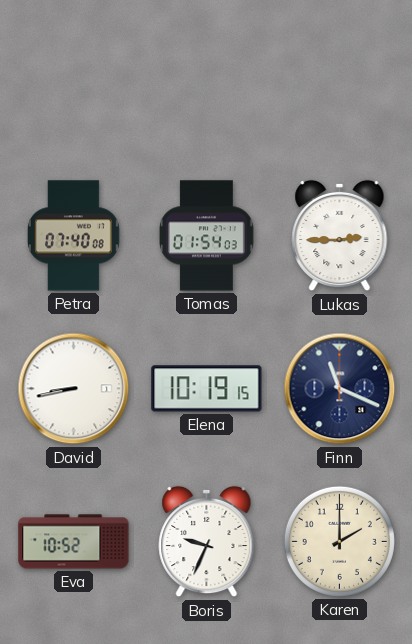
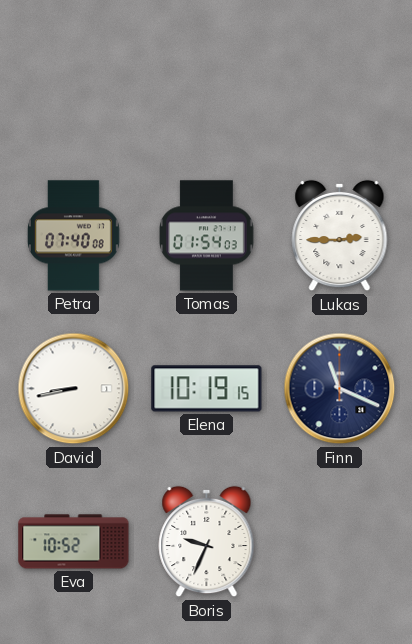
Karen: 2:00 -> none (339, 541)
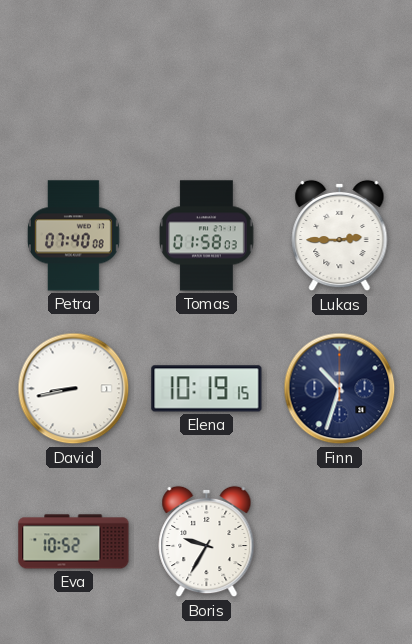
Tomas: 01:54 -> 01:58 (207, 236)
Finn: 11:19 -> 10:33 (340, 389)
Boris: 9:34 -> 9:35 (207, 542)
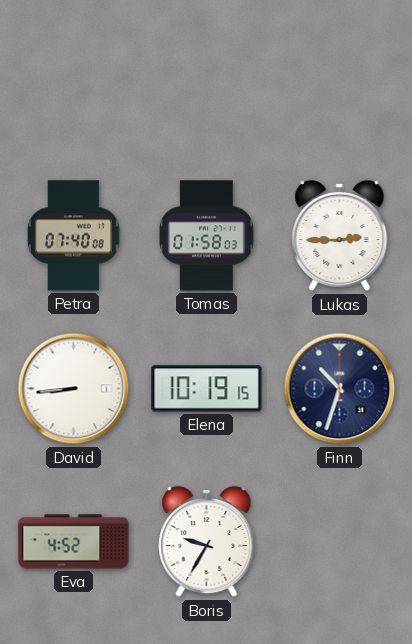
David: 8:43 -> 8:44 (74, 389)
Eva: 10:52 -> 4:52 (74, 542)
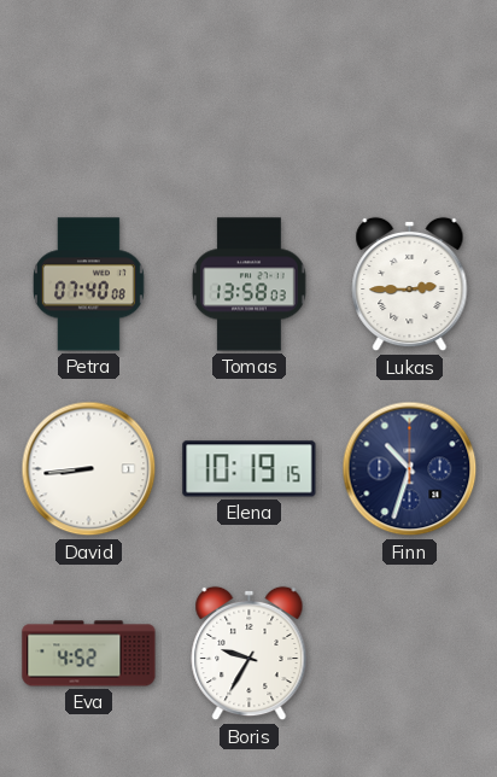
Tomas: 01:58 -> 13:58 (250, 285)
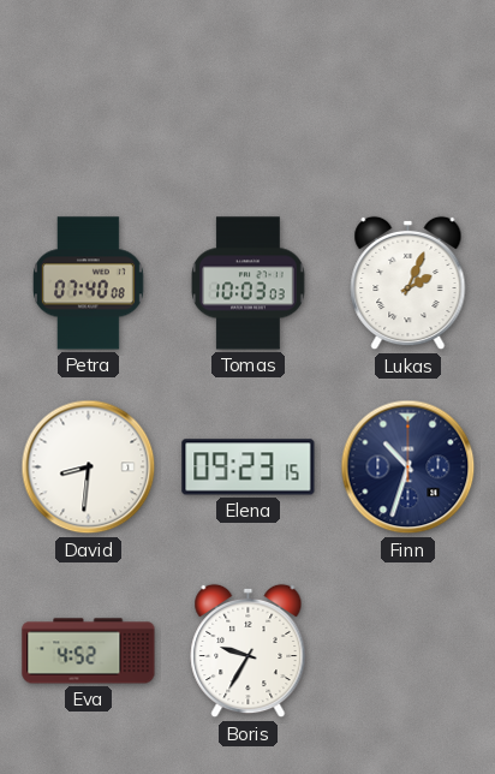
Tomas: 13:58 -> 10:03 (249, 284)
Lukas: 2:45 -> 2:04 (408, 284)
David: 8:44 -> 8:31 (89, 468)
Elena: 10:19 -> 09:23 (249, 468)
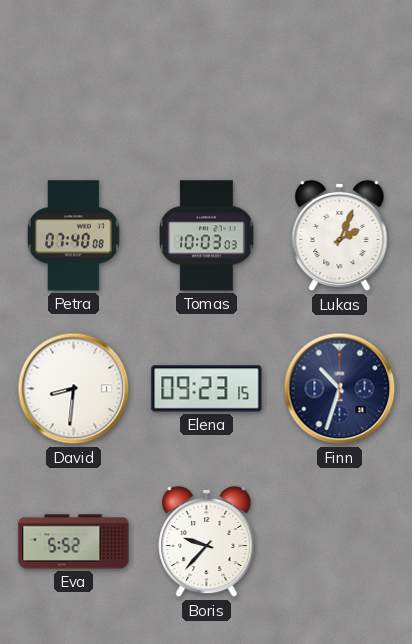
Eva: 4:52 -> 5:52 (74, 542)
Boris: 9:35 -> 9:37 (207, 542)
